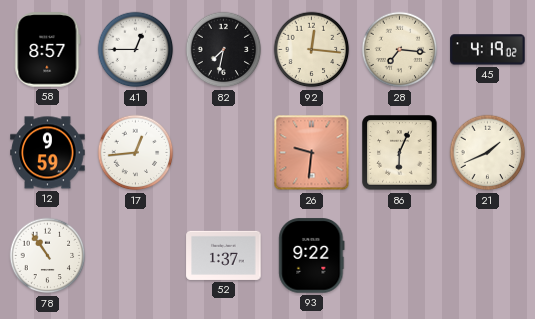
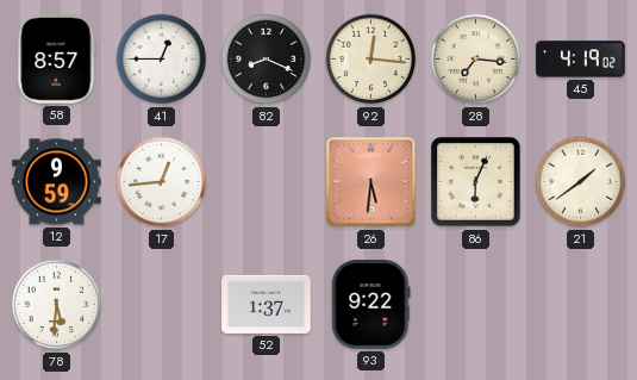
82: 7:32 -> 8:19 (267, 60)
26: 9:31 -> 5:31 (371, 182)
21: 1:41 -> 1:39 (581, 182)
78: 10:54 -> 5:31 (57, 305)
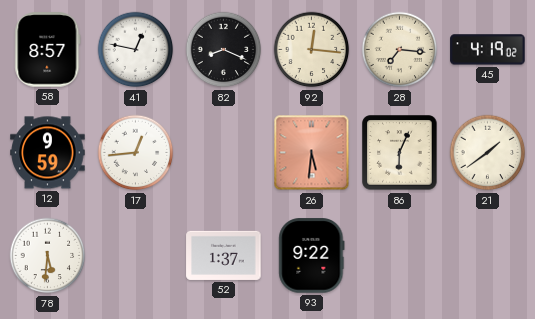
41: 12:45 -> 12:47 (136, 50)
